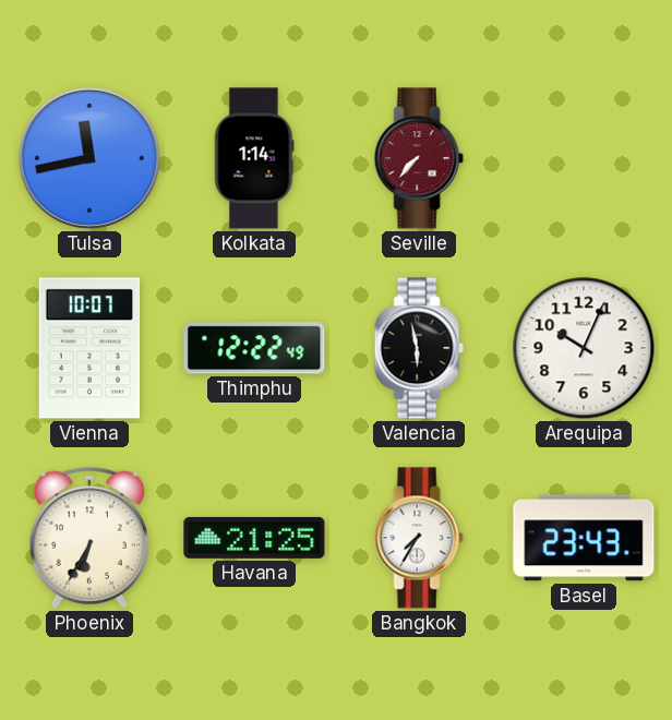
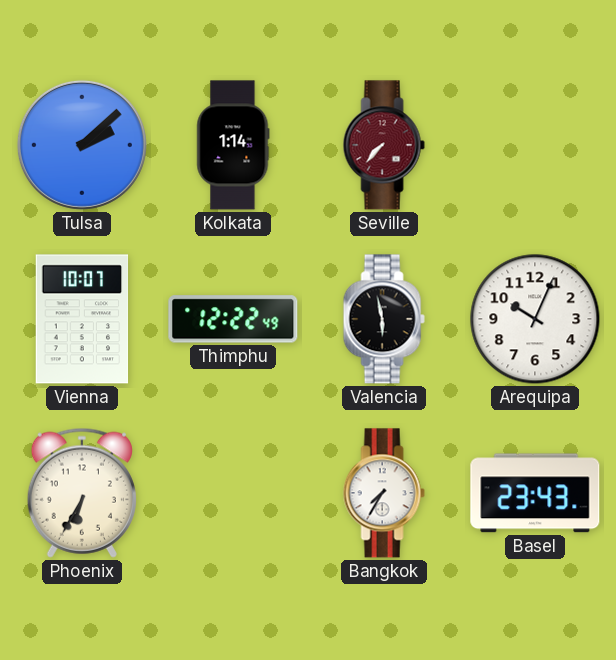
Tulsa: 11:43 -> 2:08 (82, 145)
Havana: 21:25 -> none (254, 538)
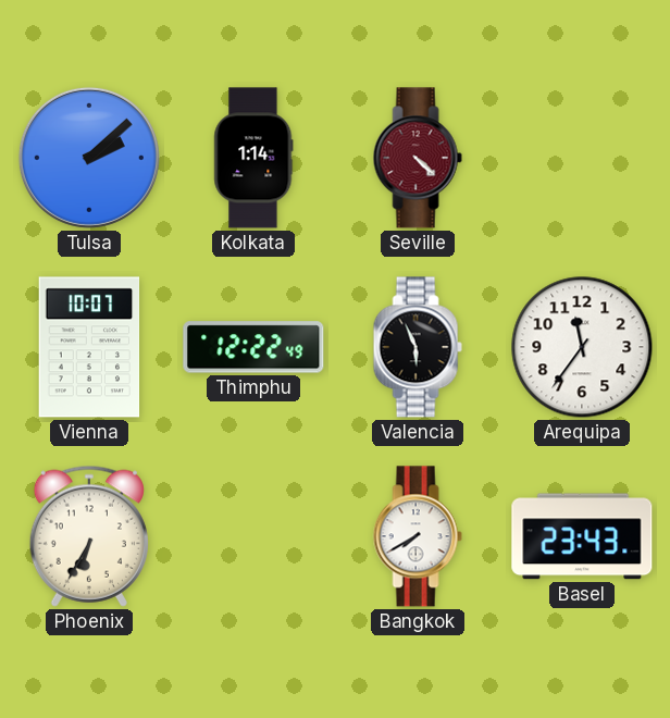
Seville: 7:37 -> 4:22 (418, 158)
Valencia: 5:58 -> 5:56 (418, 347)
Arequipa: 10:04 -> 11:36 (582, 347)
Bangkok: 7:35 -> 7:40 (418, 536)
